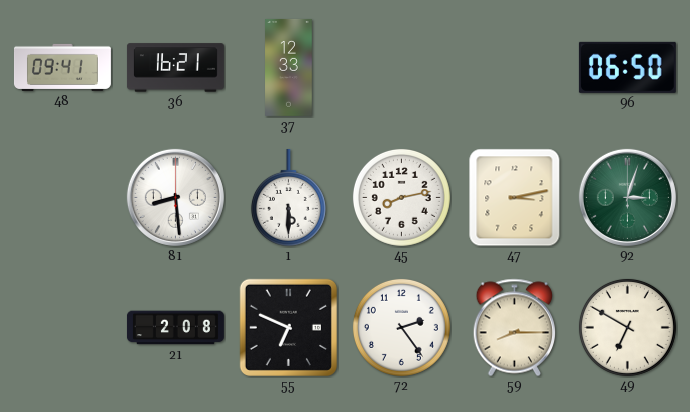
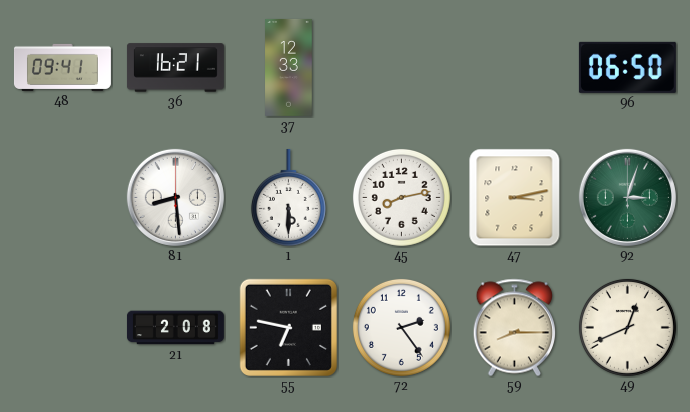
55: 6:49 -> 6:47 (288, 327)
49: 6:50 -> 12:41 (627, 327)
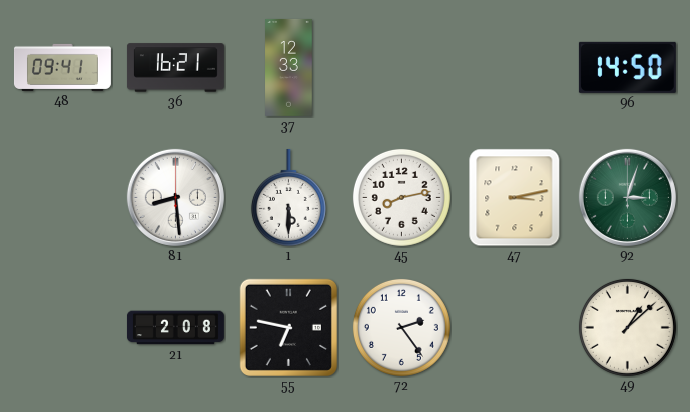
96: 06:50 -> 14:50 (627, 67)
59: 8:15 -> none (514, 328)
49: 12:41 -> 1:08 (627, 327)
